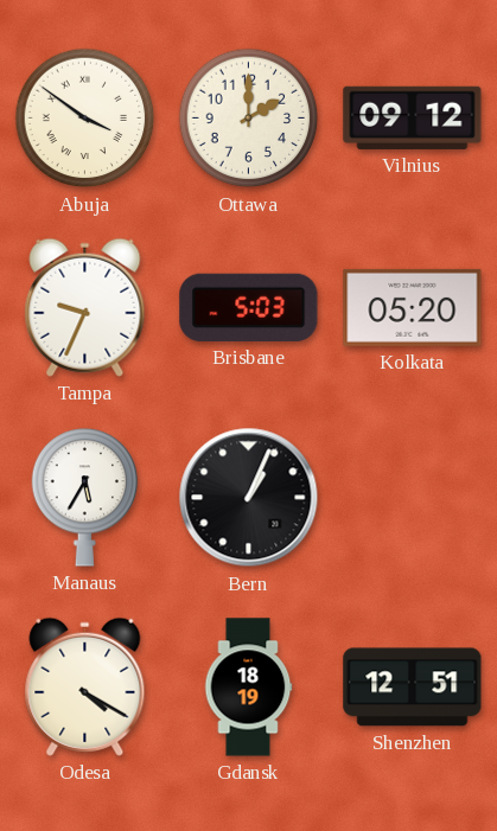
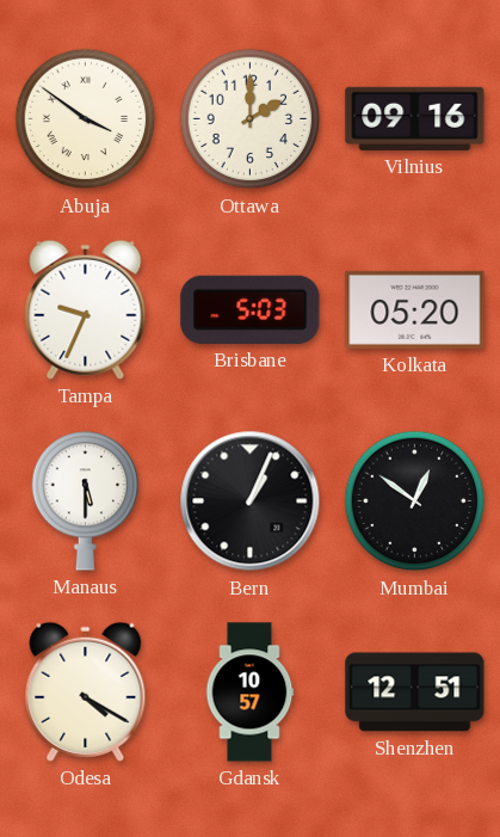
Vilnius: 09:12 -> 09:16 (415, 118)
Manaus: 5:35 -> 5:30 (86, 501)
Mumbai: none -> 12:51 (415, 501)
Gdansk: 18:19 -> 10:57 (249, 693)
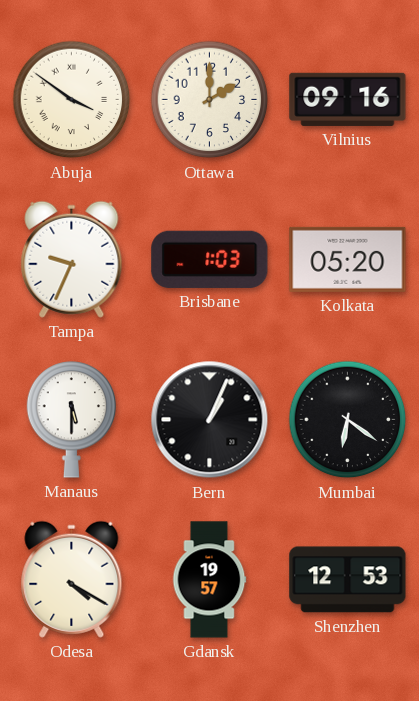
Brisbane: 5:03 -> 1:03 (210, 259)
Mumbai: 12:51 -> 6:21 (348, 420)
Gdansk: 10:57 -> 19:57 (209, 580)
Shenzhen: 12:51 -> 12:53 (348, 580)
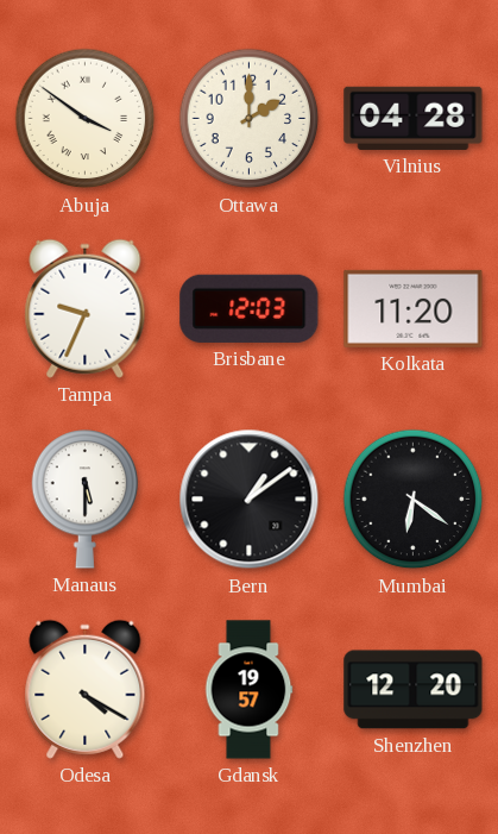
Vilnius: 09:16 -> 04:28 (414, 118)
Brisbane: 1:03 -> 12:03 (250, 308)
Kolkata: 05:20 -> 11:20 (414, 308)
Bern: 1:04 -> 1:09 (250, 500)
Shenzhen: 12:53 -> 12:20 (414, 690)
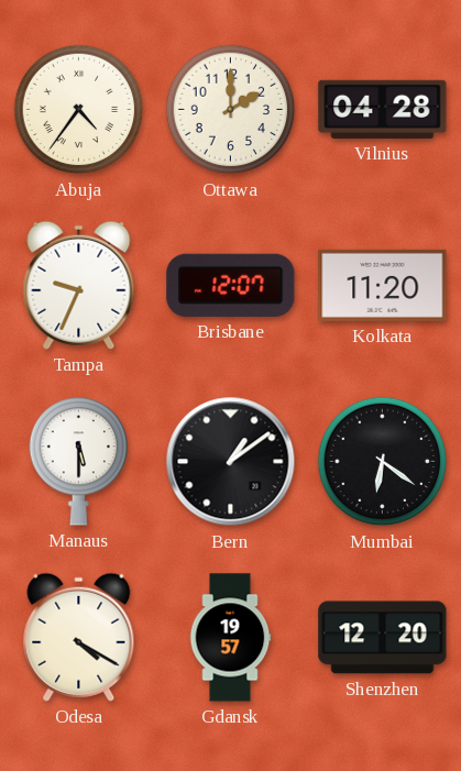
Abuja: 3:51 -> 4:36 (79, 110)
Brisbane: 12:03 -> 12:07 (231, 285)
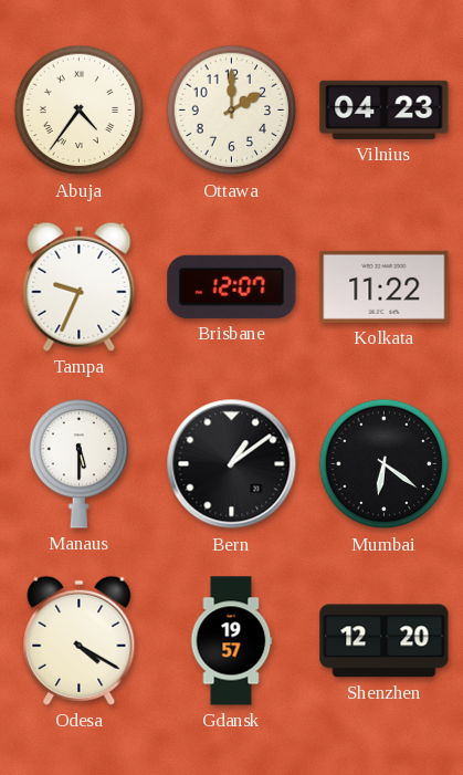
Vilnius: 04:28 -> 04:23 (385, 109)
Kolkata: 11:20 -> 11:22 (385, 286)
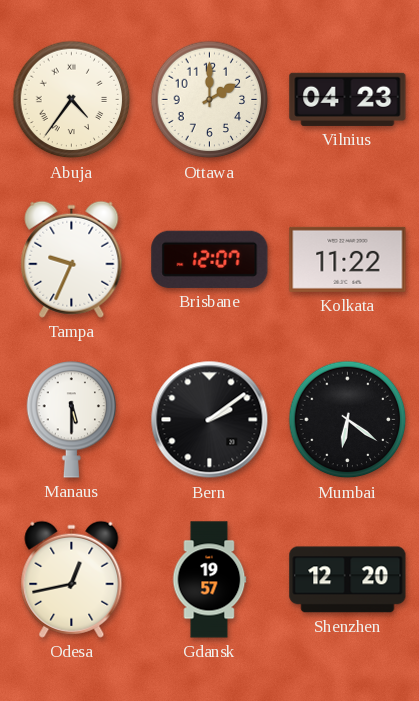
Bern: 1:09 -> 2:09 (210, 420)
Odesa: 4:20 -> 12:43 (72, 579)
